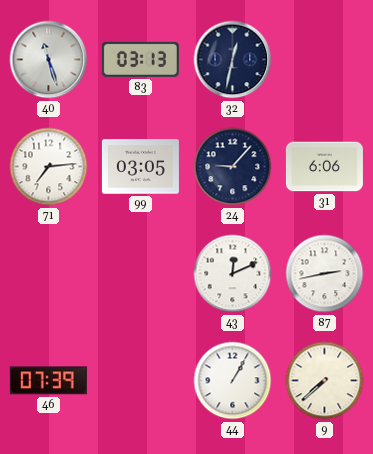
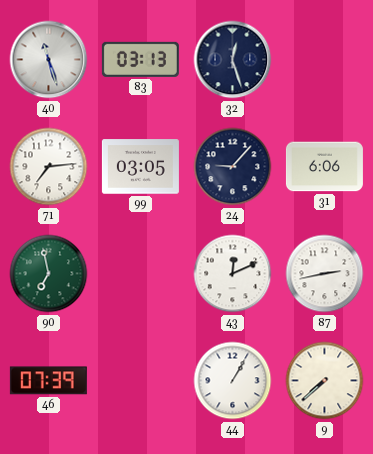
32: 12:32 -> 12:27 (233, 60)
90: none -> 6:58 (49, 274)
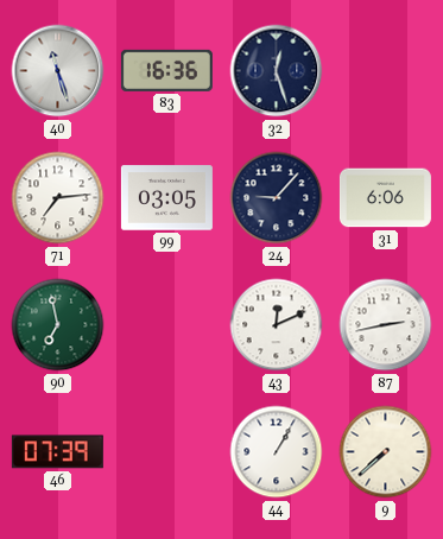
83: 03:13 -> 16:36 (166, 70)
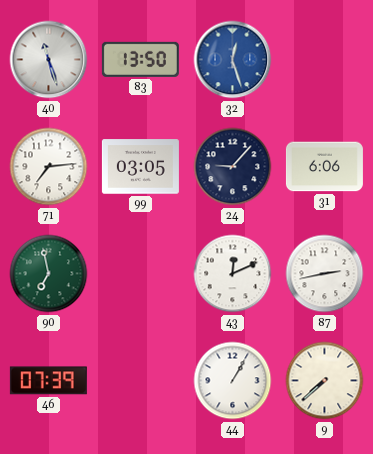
83: 16:36 -> 13:50 (140, 59)
32 dial: navy -> blue (233, 60)
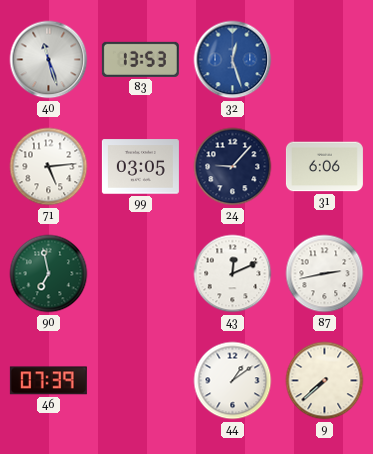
83: 13:50 -> 13:53 (140, 59)
71: 7:14 -> 5:14 (49, 167)
44: 1:05 -> 1:09 (233, 381)
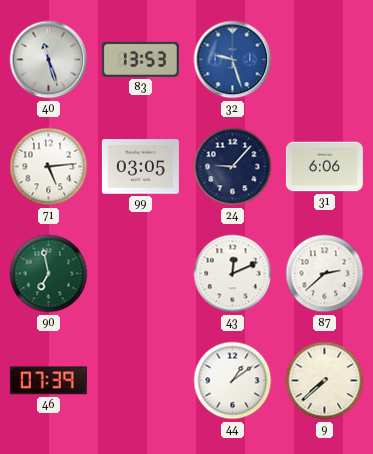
32: 12:27 -> 9:27 (233, 60)
87: 2:43 -> 2:38 (325, 274)
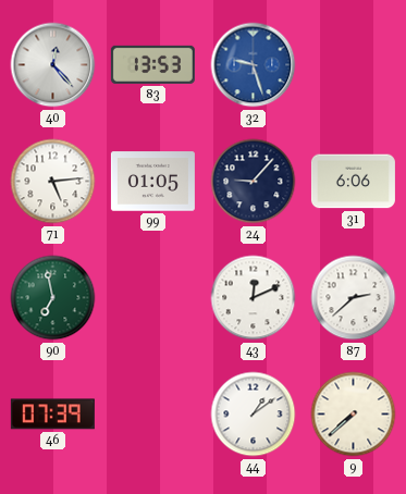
40: 11:27 -> 12:23 (53, 65)
99: 03:05 -> 01:05 (152, 182)
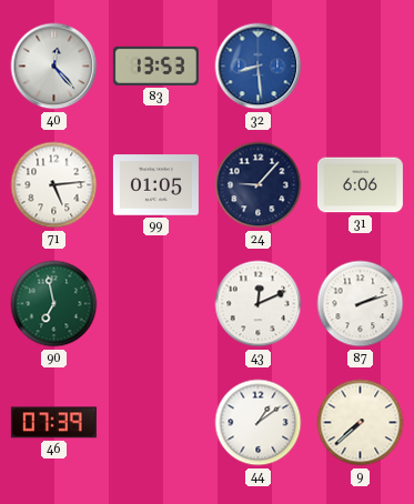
32: 9:27 -> 8:29 (259, 67)
87: 2:38 -> 2:12 (361, 304)
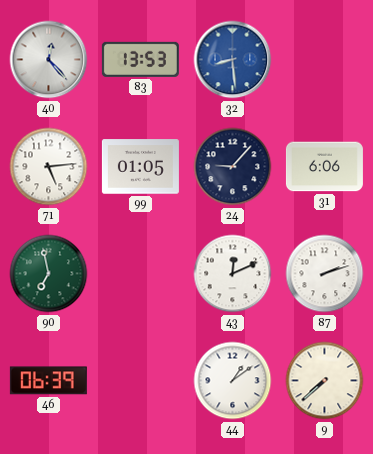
46: 07:39 -> 06:39 (48, 381)
